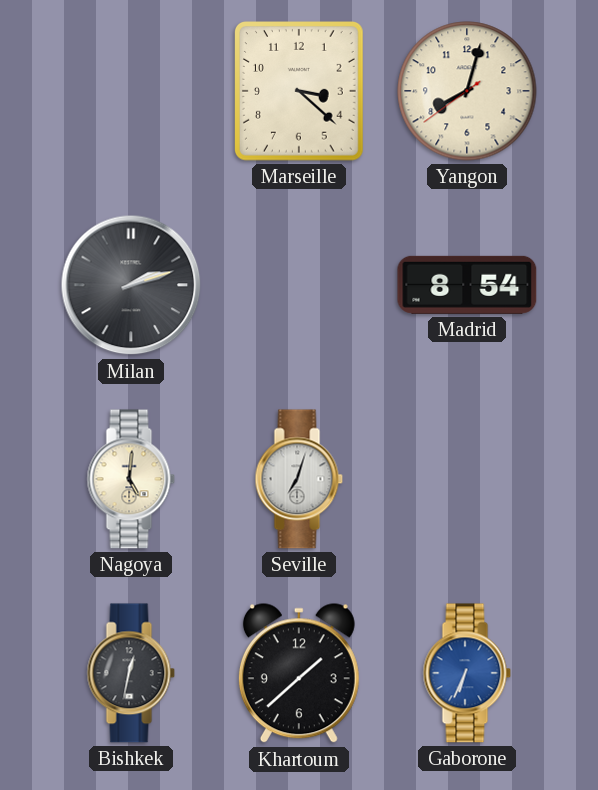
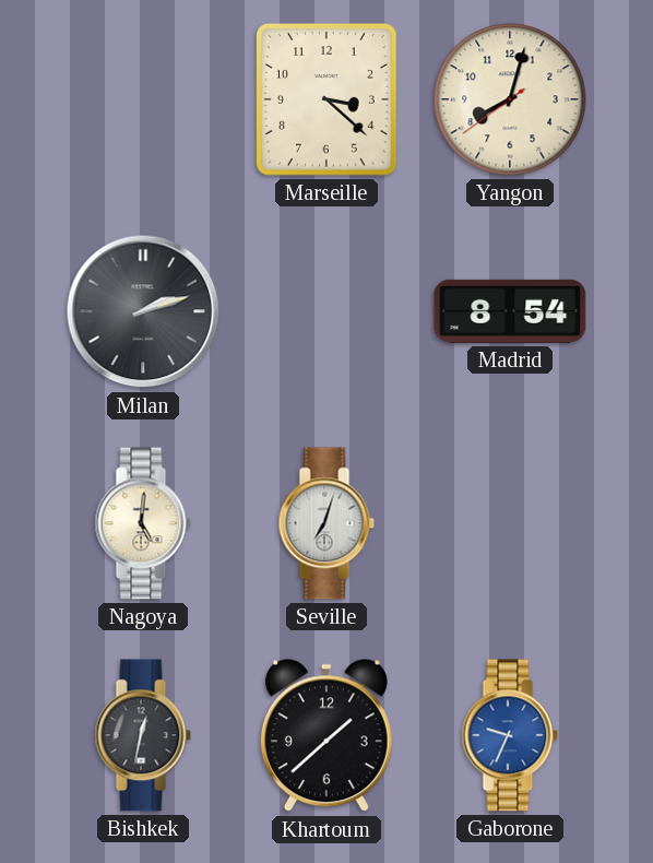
Gaborone: 6:34 -> 9:34 (510, 735)
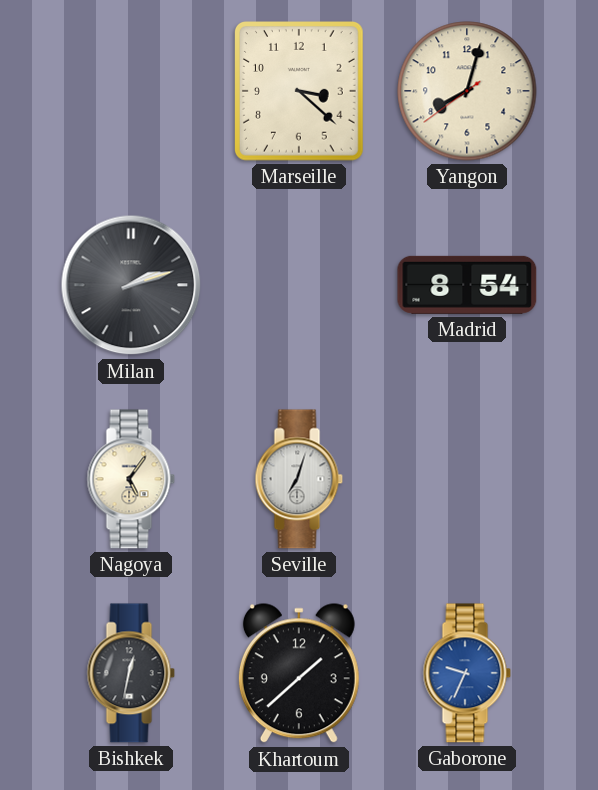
Nagoya: 5:01 -> 5:06 (131, 479)
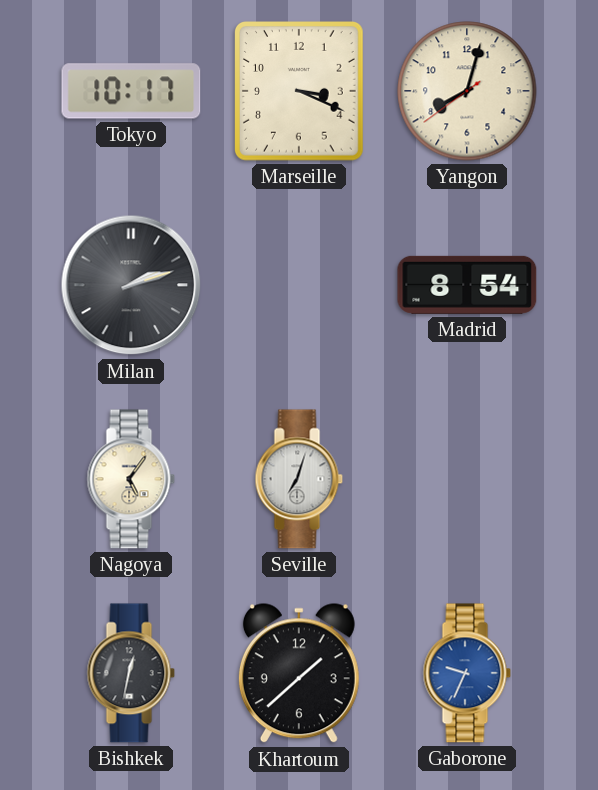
Tokyo: none -> 10:17 (131, 91)
Marseille: 3:22 -> 3:19 (299, 92)
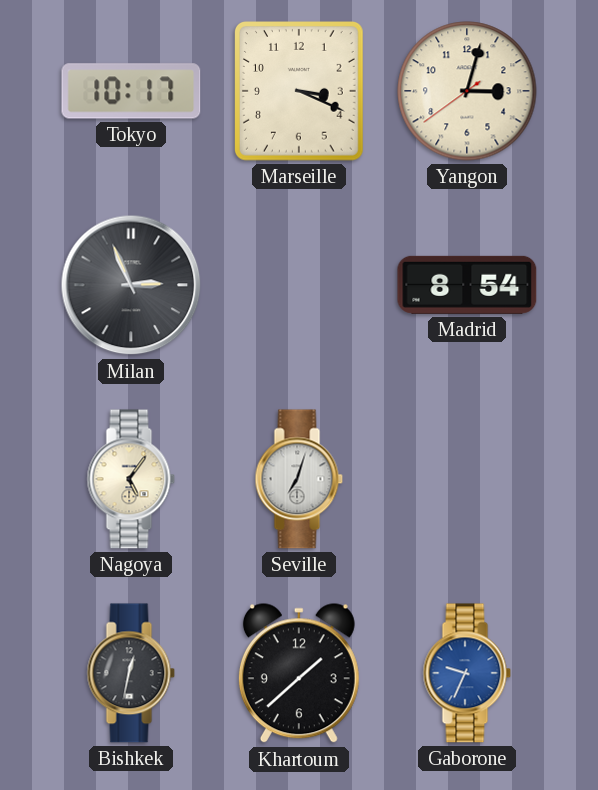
Yangon: 8:02 -> 3:02 (467, 91)
Milan: 2:12 -> 2:56 (131, 285)
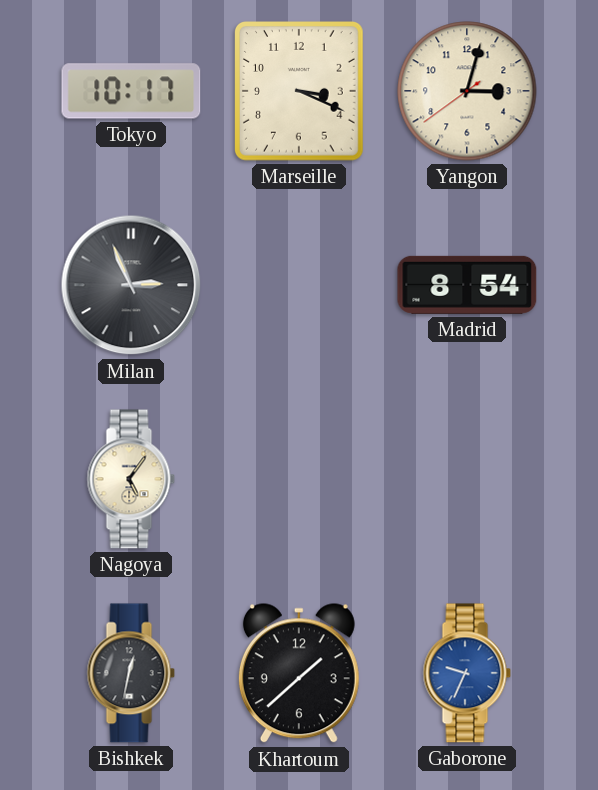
Seville: 7:03 -> none (299, 479)
